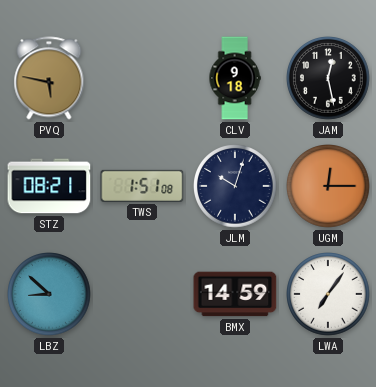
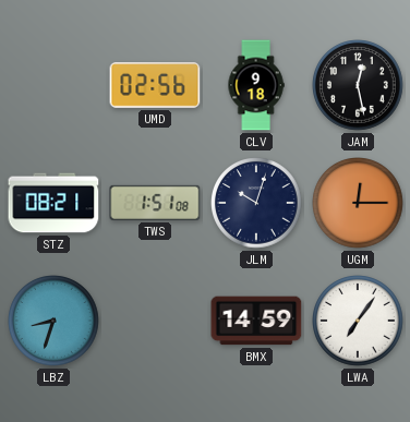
PVQ: 5:47 -> none (49, 78)
UMD: none -> 02:56 (155, 86)
LBZ: 8:52 -> 8:33 (53, 321)
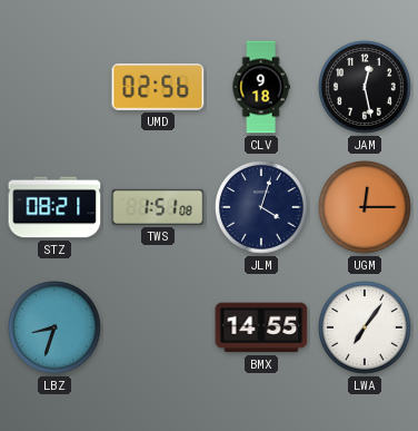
JLM: 10:03 -> 4:03 (261, 207)
BMX: 14:59 -> 14:55 (261, 327)
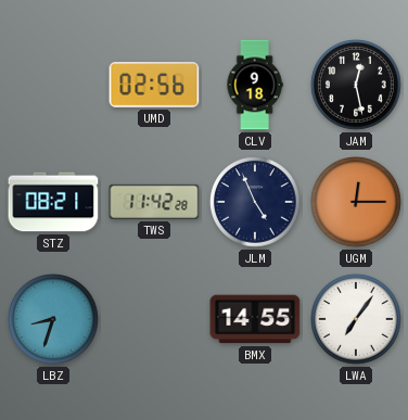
TWS: 1:51 -> 11:42 (154, 202)
JLM: 4:03 -> 4:56 (255, 202)
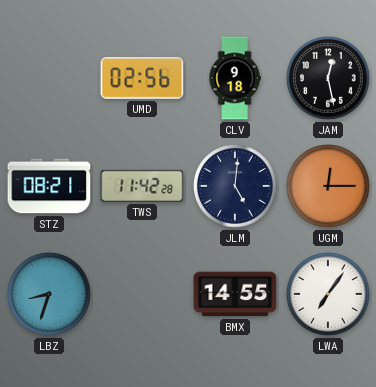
JLM: 4:56 -> 5:01 (235, 186)
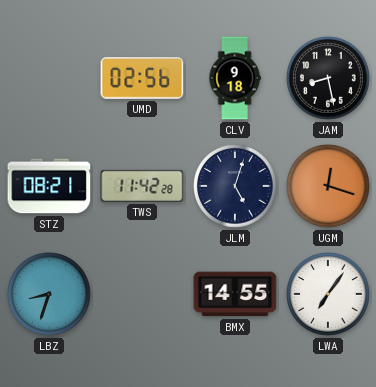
JAM: 12:28 -> 8:28 (328, 78)
JLM: 5:01 -> 5:03 (235, 186)
UGM: 12:15 -> 12:18 (328, 186)
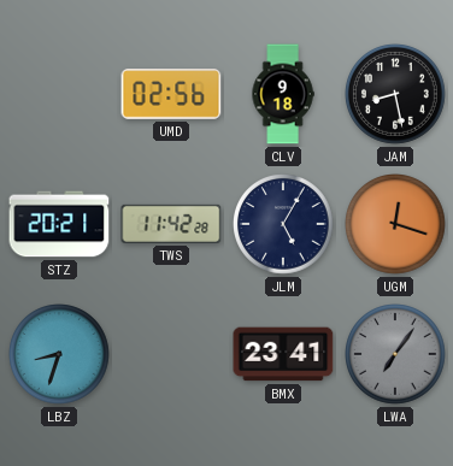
STZ: 08:21 -> 20:21 (59, 224)
JLM: 5:03 -> 5:05 (283, 224)
BMX: 14:55 -> 23:41 (283, 354)
LWA dial: white -> grey (395, 354)
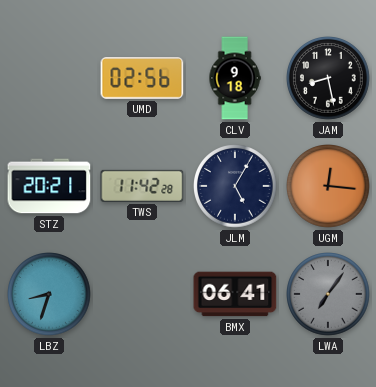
UGM: 12:18 -> 12:16 (328, 186)
BMX: 23:41 -> 06:41 (235, 294)
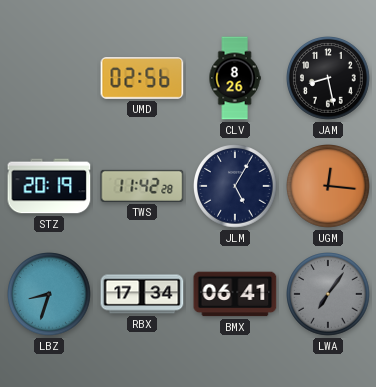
CLV: 9:18 -> 8:26 (235, 78)
STZ: 20:21 -> 20:19 (49, 186)
RBX: none -> 17:34 (142, 294)
